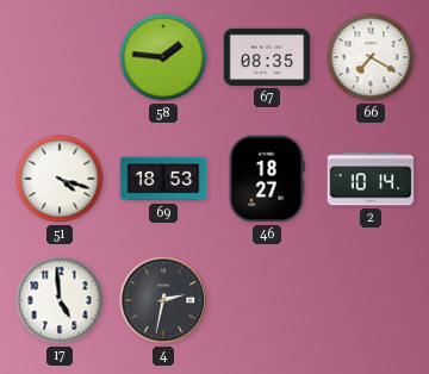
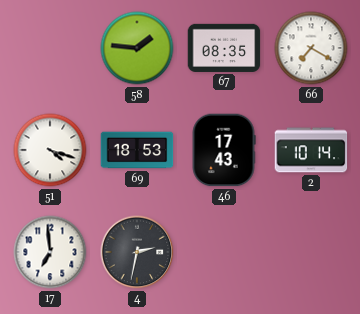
46: 18:27 -> 17:43 (224, 150)
17: 4:59 -> 6:59 (50, 252)
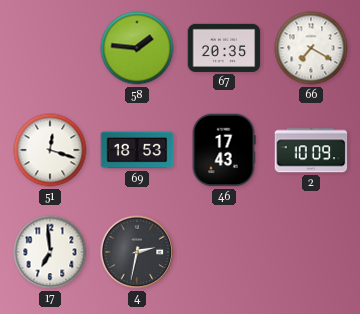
67: 08:35 -> 20:35 (224, 48)
51: 4:18 -> 12:18 (50, 150)
2: 10:14 -> 10:09 (311, 150)
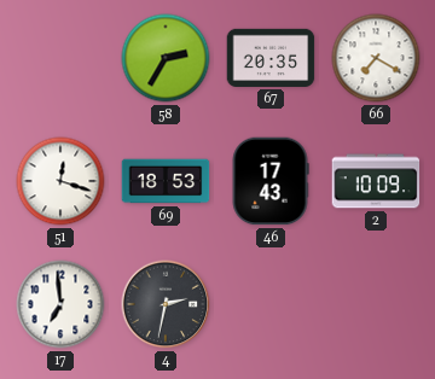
58: 1:46 -> 2:35 (166, 58)
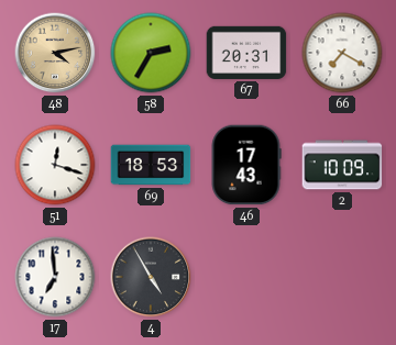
48: none -> 4:13 (55, 53)
67: 20:35 -> 20:31 (246, 53)
4: 2:32 -> 4:55 (151, 277)
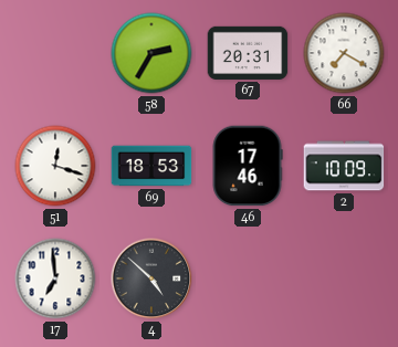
48: 4:13 -> none (55, 53)
46: 17:43 -> 17:46 (248, 166)
4: 4:55 -> 4:52 (151, 278)
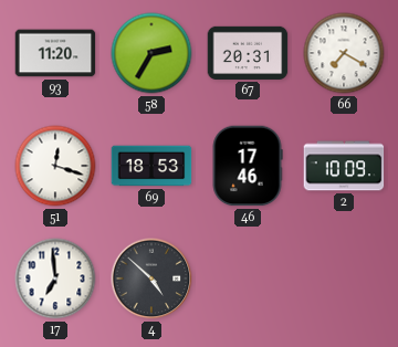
93: none -> 11:20 (55, 53)
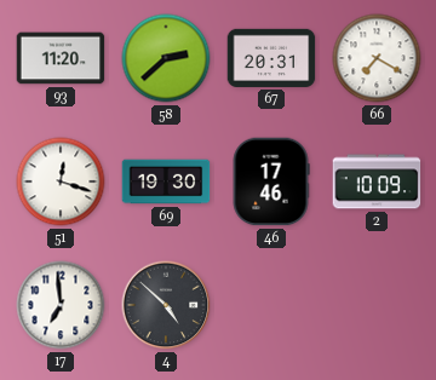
58: 2:35 -> 2:38 (166, 58)
69: 18:53 -> 19:30 (166, 182)
